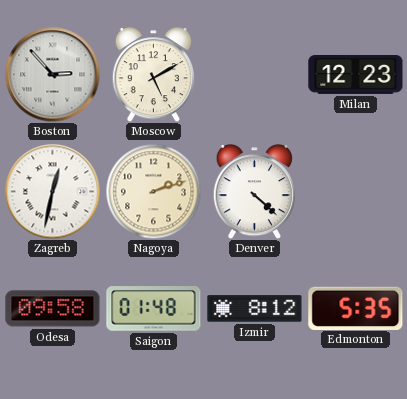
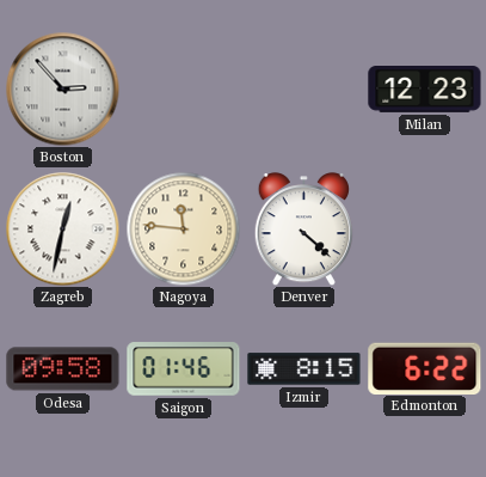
Moscow: 5:10 -> none (153, 75)
Nagoya: 2:12 -> 11:46 (183, 228)
Saigon: 01:48 -> 01:46 (184, 369)
Izmir: 8:12 -> 8:15 (304, 369)
Edmonton: 5:35 -> 6:22 (425, 368)
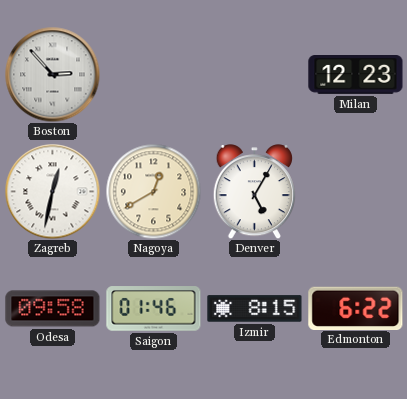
Nagoya: 11:46 -> 12:40 (153, 191)
Denver: 4:22 -> 5:05 (254, 192)
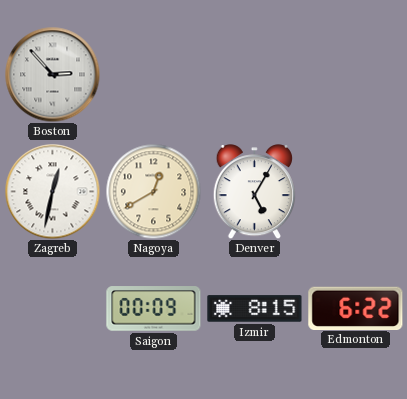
Milan: 12:23 -> none (356, 75)
Odesa: 09:58 -> none (53, 309)
Saigon: 01:46 -> 00:09 (154, 309)
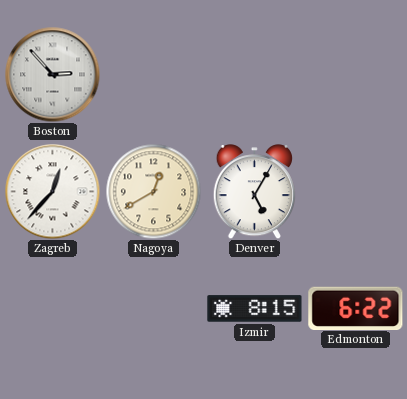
Zagreb: 12:32 -> 12:37 (52, 191)
Saigon: 00:09 -> none (154, 309)
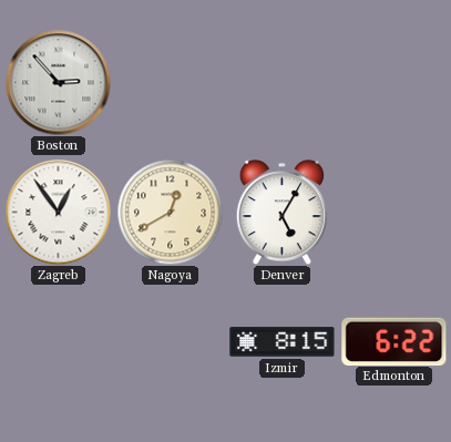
Zagreb: 12:37 -> 12:54 (58, 212)
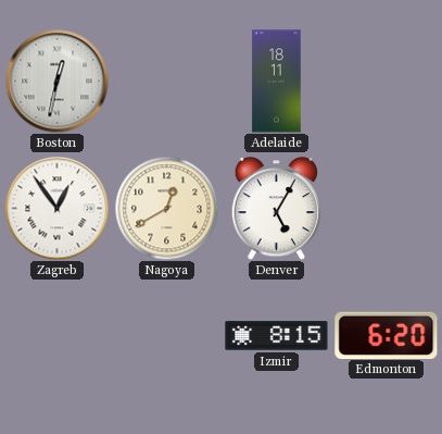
Boston: 2:53 -> 12:32 (56, 80)
Adelaide: none -> 18:11 (277, 82)
Edmonton: 6:22 -> 6:20 (387, 335)
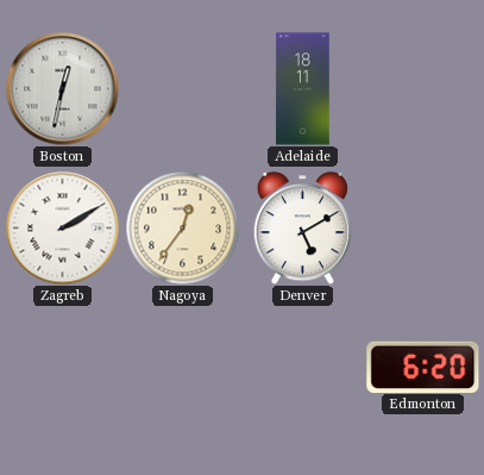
Zagreb: 12:54 -> 2:10 (62, 227)
Nagoya: 12:40 -> 12:36 (182, 227)
Denver: 5:05 -> 5:10 (302, 229)
Izmir: 8:15 -> none (277, 336)
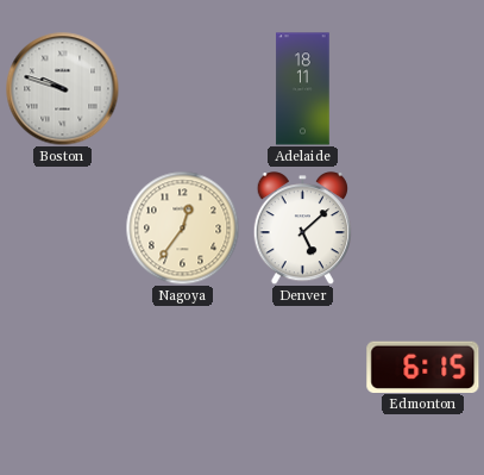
Boston: 12:32 -> 9:48 (62, 88)
Zagreb: 2:10 -> none (62, 227)
Denver: 5:10 -> 5:08 (302, 229)
Edmonton: 6:20 -> 6:15 (423, 367)
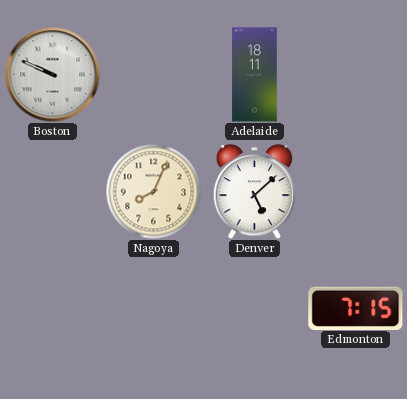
Boston: 9:48 -> 9:49 (52, 74)
Nagoya: 12:36 -> 8:04 (153, 191)
Edmonton: 6:15 -> 7:15 (356, 308)
